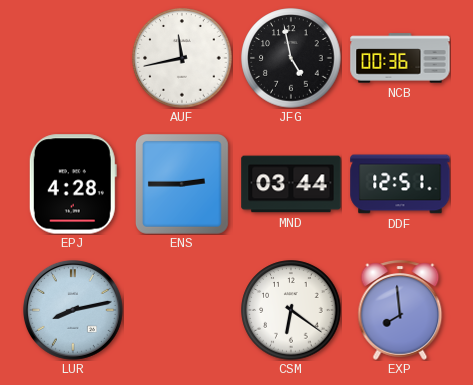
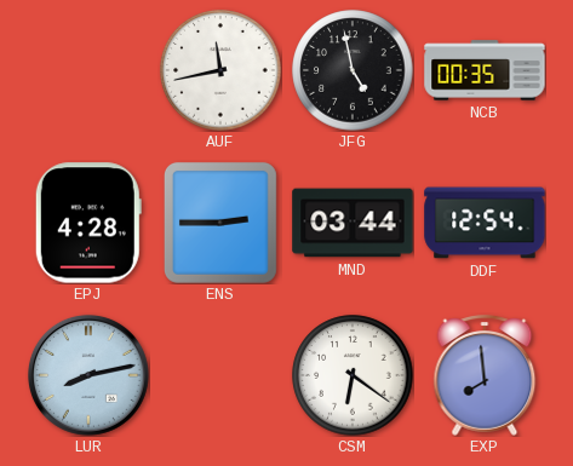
NCB: 00:36 -> 00:35 (485, 70)
DDF: 12:51 -> 12:54 (485, 223)
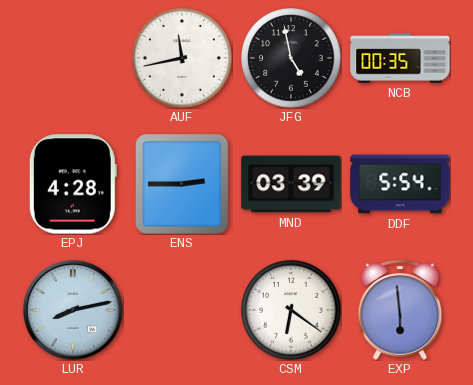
MND: 03:44 -> 03:39 (291, 184)
DDF: 12:54 -> 5:54 (400, 184)
EXP: 7:59 -> 5:59 (400, 310)
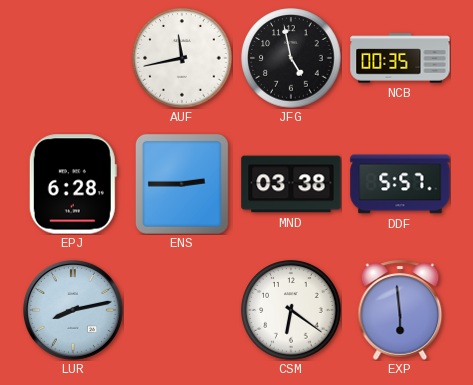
EPJ: 4:28 -> 6:28 (73, 184)
MND: 03:39 -> 03:38 (291, 184)
DDF: 5:54 -> 5:57 (400, 184)
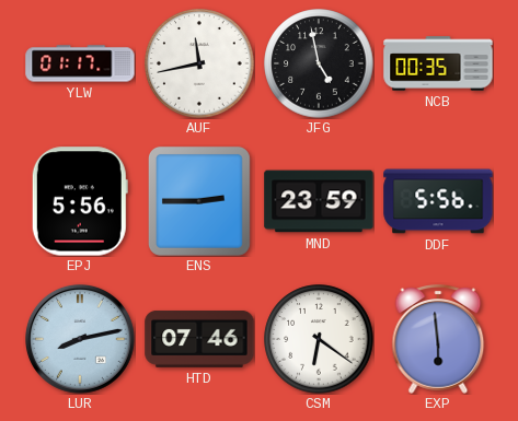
YLW: none -> 01:17 (80, 63)
EPJ: 6:28 -> 5:56 (80, 201)
MND: 03:38 -> 23:59 (319, 201)
DDF: 5:57 -> 5:56 (438, 201)
HTD: none -> 07:46 (199, 339)
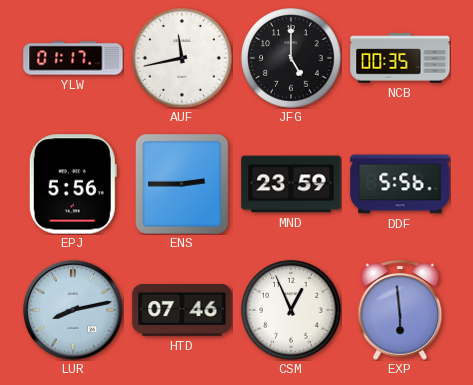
JFG: 4:58 -> 5:00 (291, 58)
CSM: 6:21 -> 12:56 (291, 310)
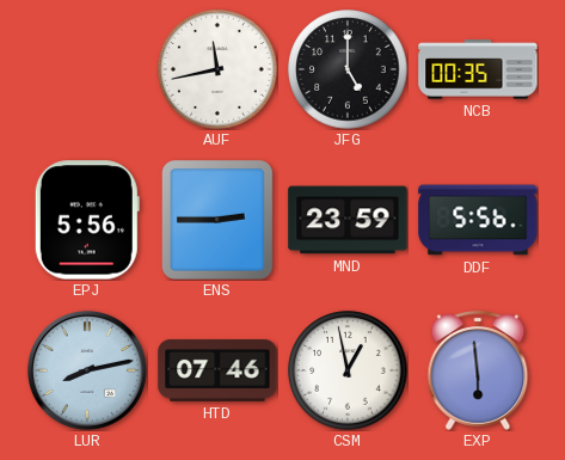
YLW: 01:17 -> none (73, 58)
CSM: 12:56 -> 12:58 (348, 370)
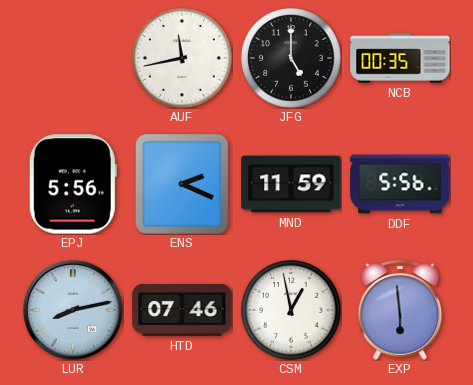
ENS: 2:45 -> 2:19 (182, 184)
MND: 23:59 -> 11:59 (291, 184)
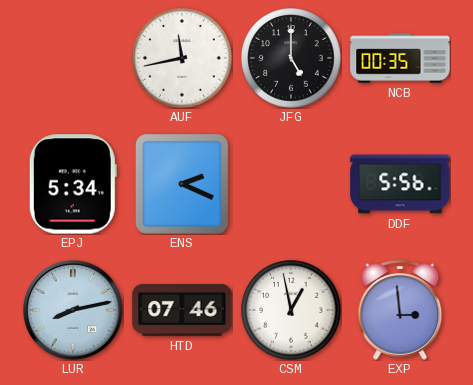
EPJ: 5:56 -> 5:34 (73, 184)
MND: 11:59 -> none (291, 184)
EXP: 5:59 -> 2:59 (400, 310)
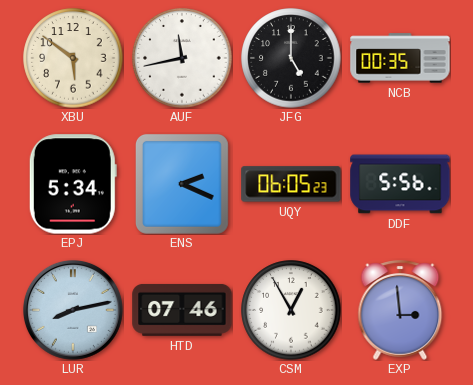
XBU: none -> 5:51 (73, 58)
UQY: none -> 06:05 (291, 184)
CSM: 12:58 -> 12:55 (291, 310)
